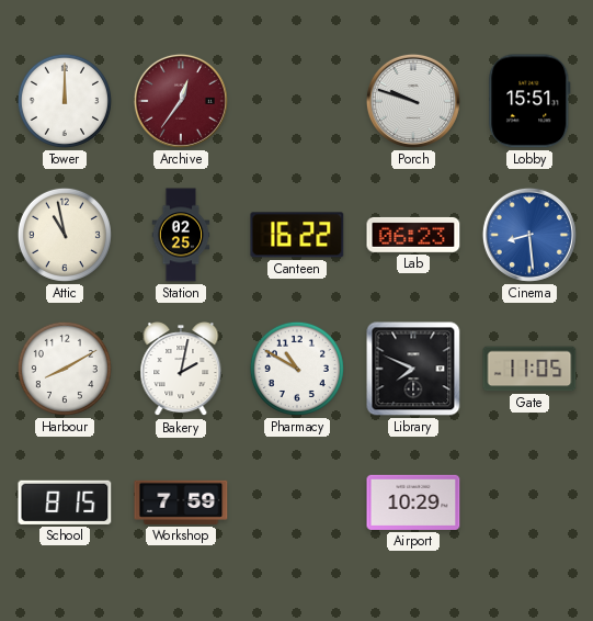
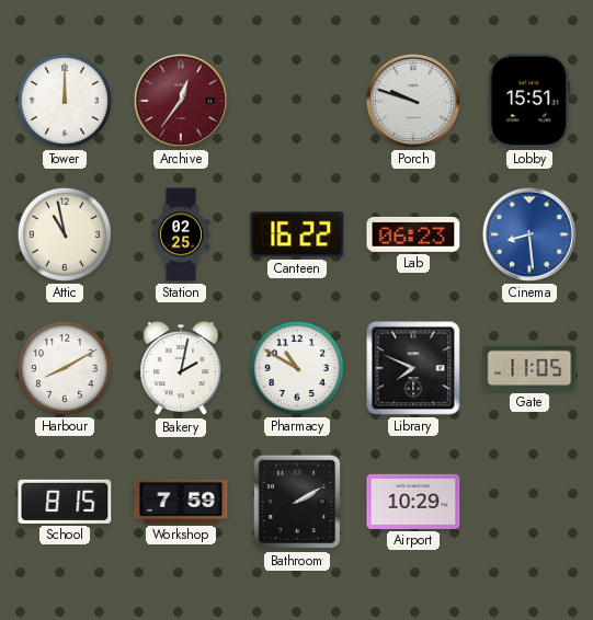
Bathroom: none -> 2:10 (297, 502)
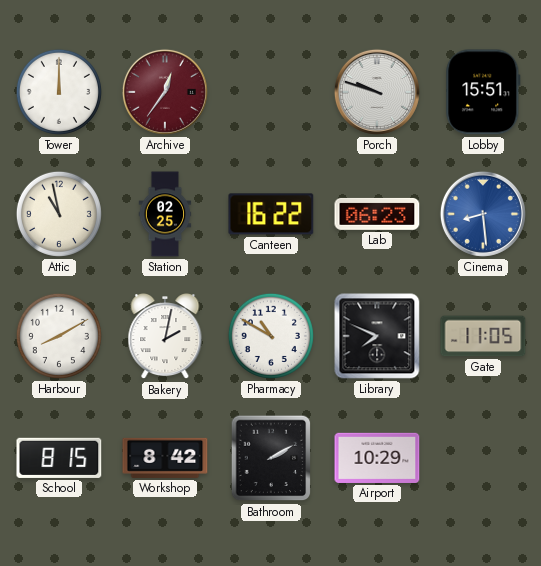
Workshop: 7:59 -> 8:42 (165, 458)
